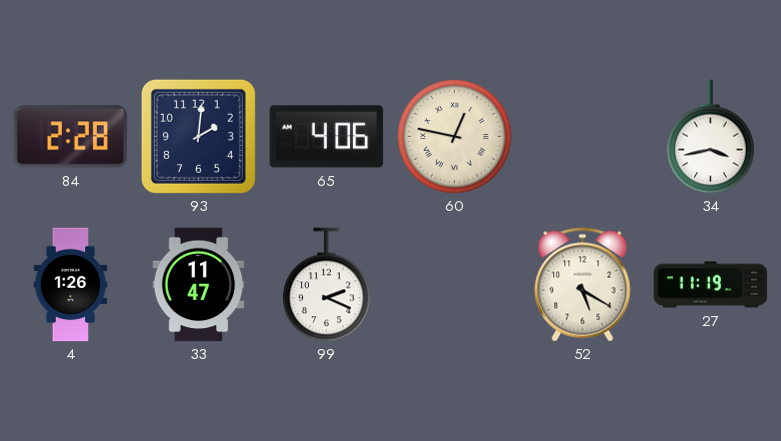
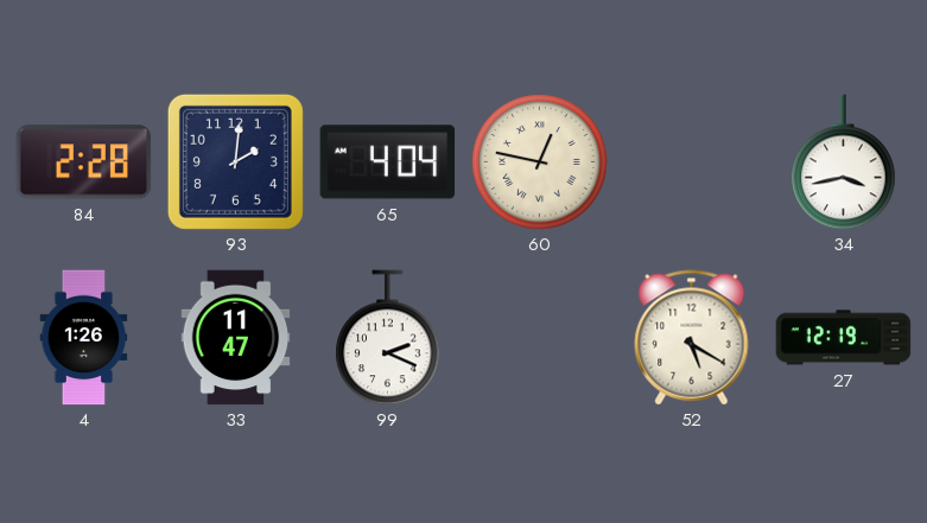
65: 4:06 -> 4:04 (388, 162)
27: 11:19 -> 12:19 (844, 338)
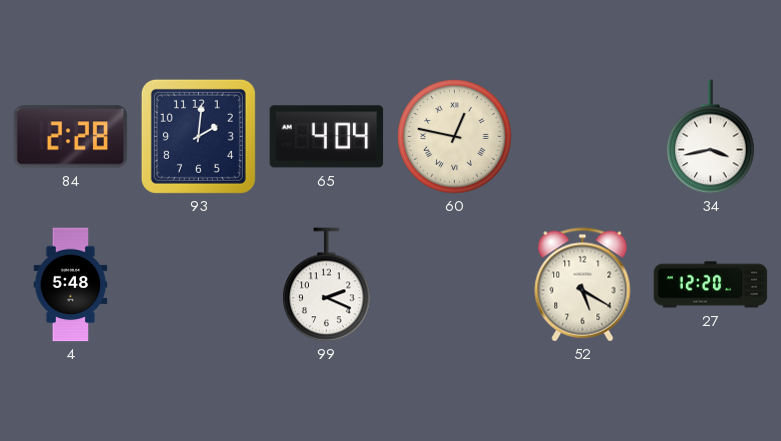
4: 1:26 -> 5:48 (71, 285)
33: 11:47 -> none (236, 338)
27: 12:19 -> 12:20 (711, 285)
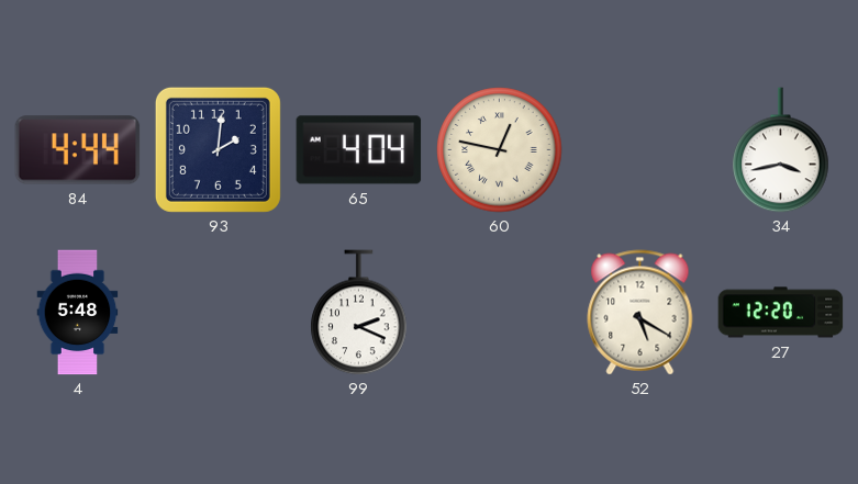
84: 2:28 -> 4:44 (78, 150)
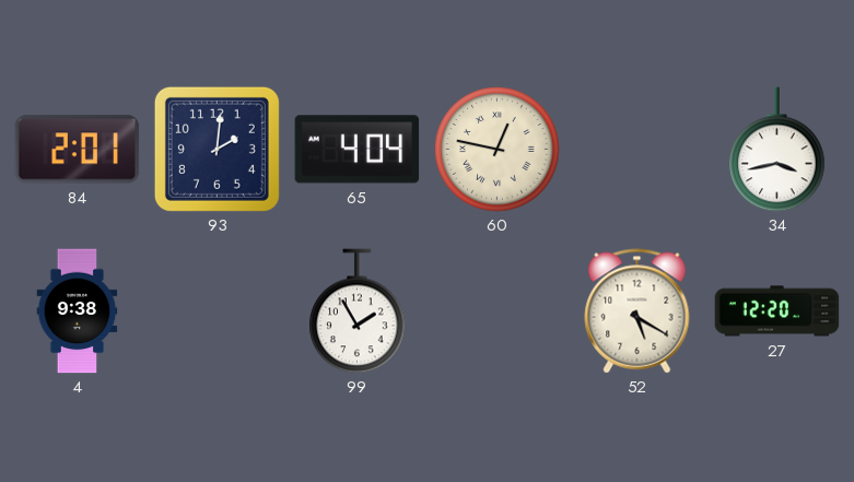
84: 4:44 -> 2:01 (78, 150)
4: 5:48 -> 9:38 (78, 311)
99: 2:19 -> 1:55 (358, 311)
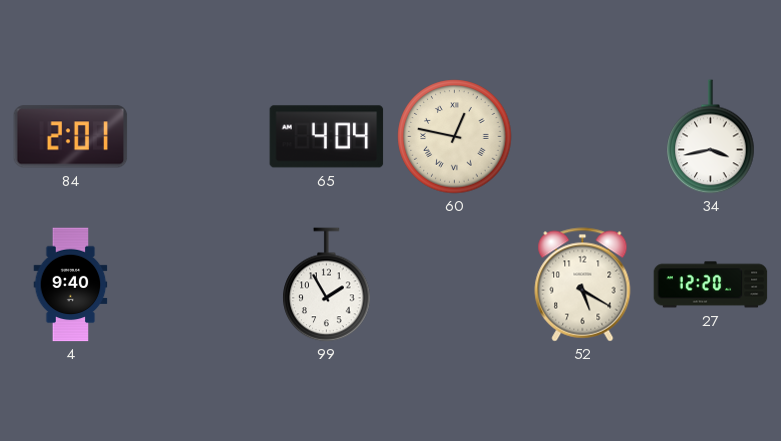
93: 2:01 -> none (217, 149)
4: 9:38 -> 9:40 (71, 285)
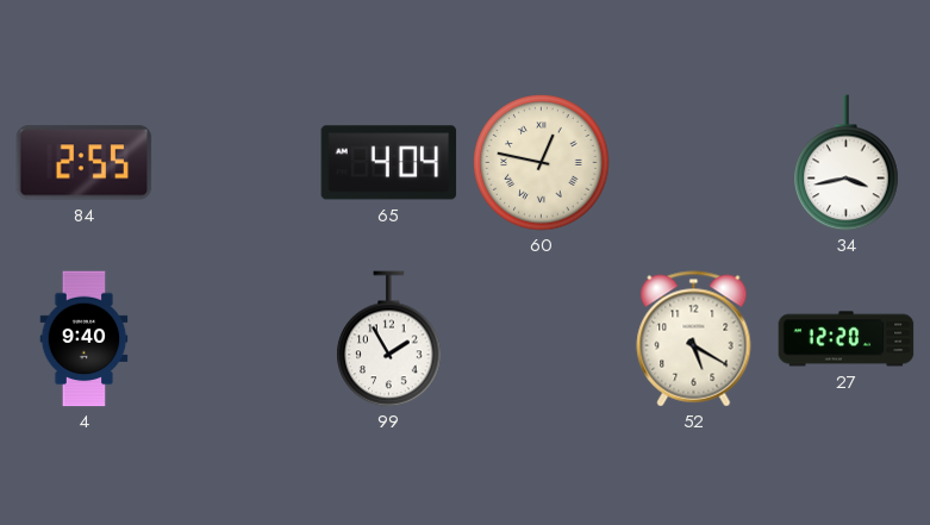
84: 2:01 -> 2:55 (85, 163)
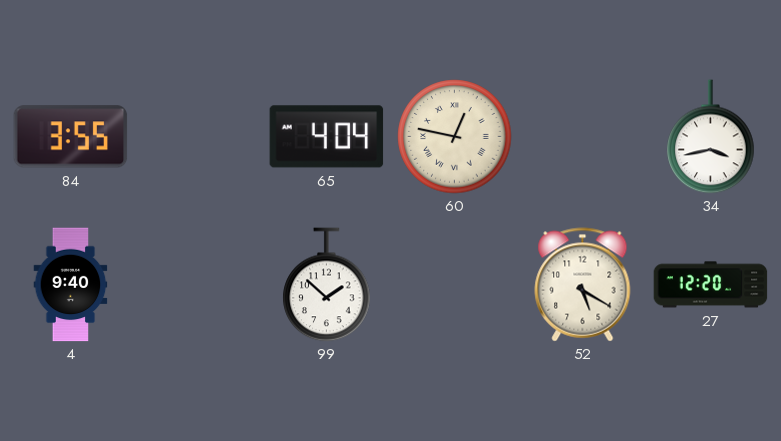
84: 2:55 -> 3:55 (71, 137)
99: 1:55 -> 1:52 (327, 285)
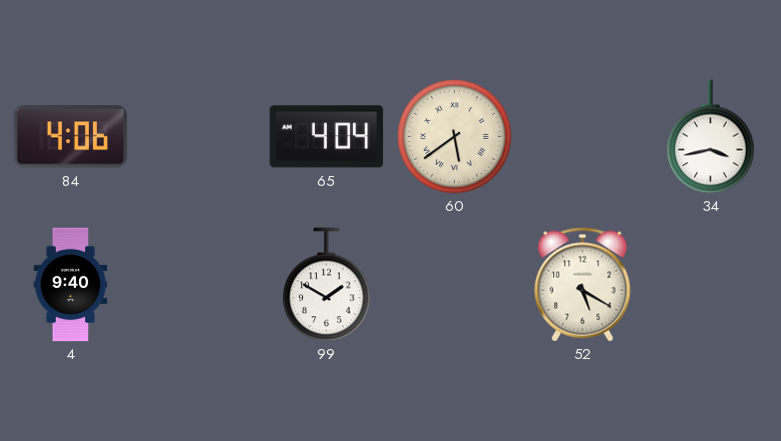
84: 3:55 -> 4:06 (71, 137)
60: 12:47 -> 5:39 (455, 137)
99: 1:52 -> 1:50 (327, 285)
27: 12:20 -> none (711, 285)
